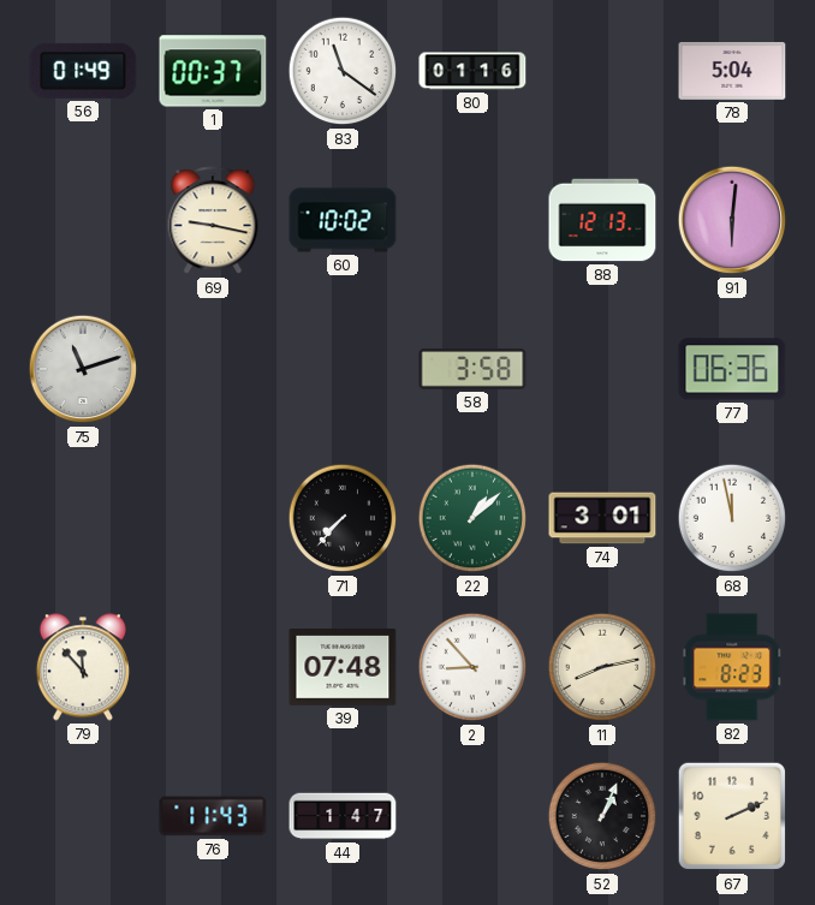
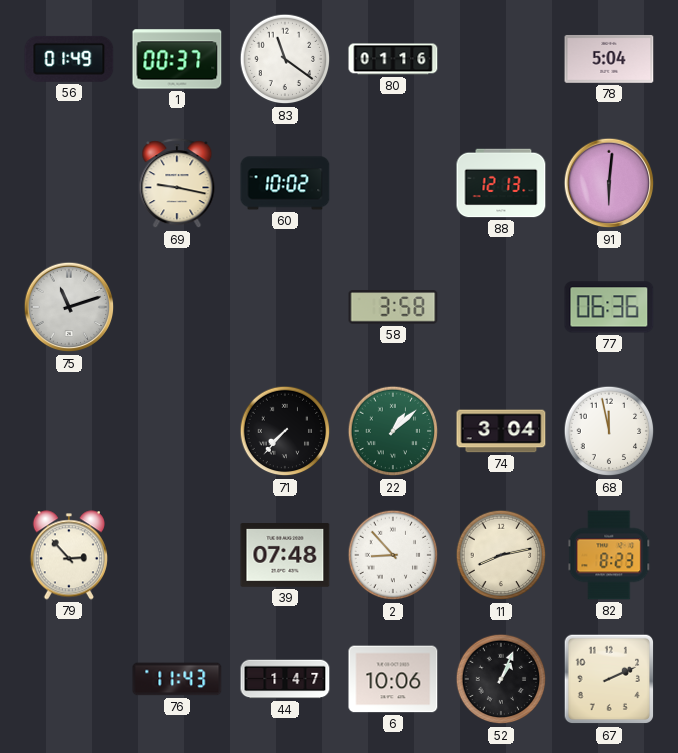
74: 3:01 -> 3:04 (501, 431)
79: 11:53 -> 2:53 (69, 555)
6: none -> 10:06 (393, 679)
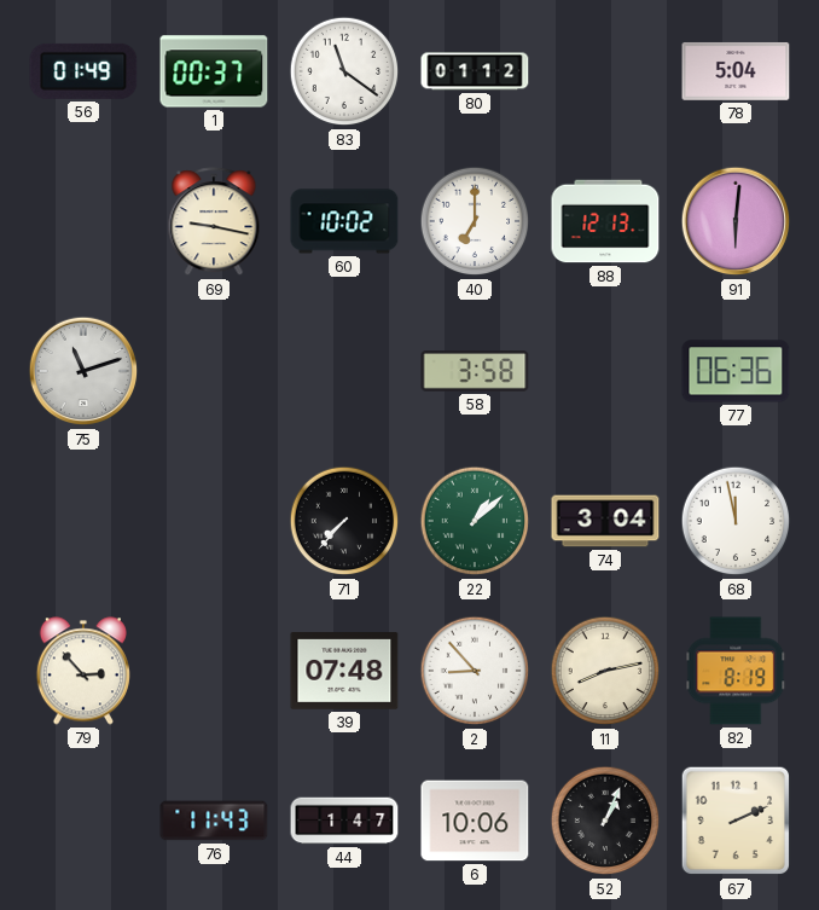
80: 01:16 -> 01:12 (475, 71)
40: none -> 7:00 (475, 221)
82: 8:23 -> 8:19 (736, 671)
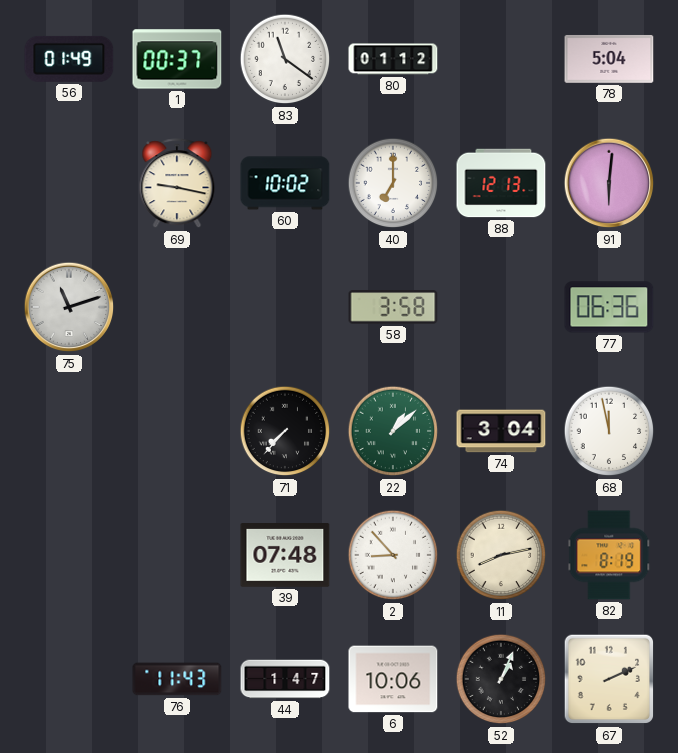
79: 2:53 -> none (83, 671)
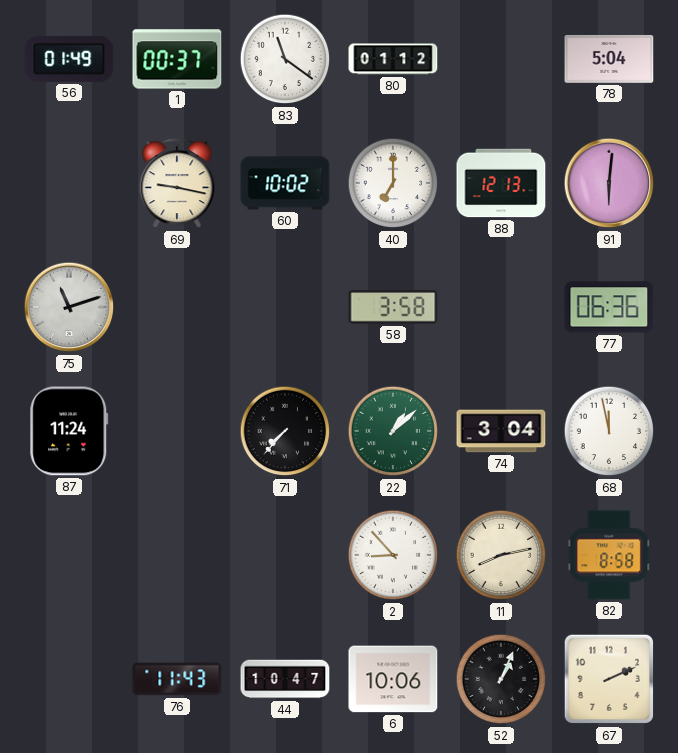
87: none -> 11:24 (69, 431)
39: 07:48 -> none (285, 556)
82: 8:19 -> 8:58 (609, 555)
44: 1:47 -> 10:47 (285, 679)
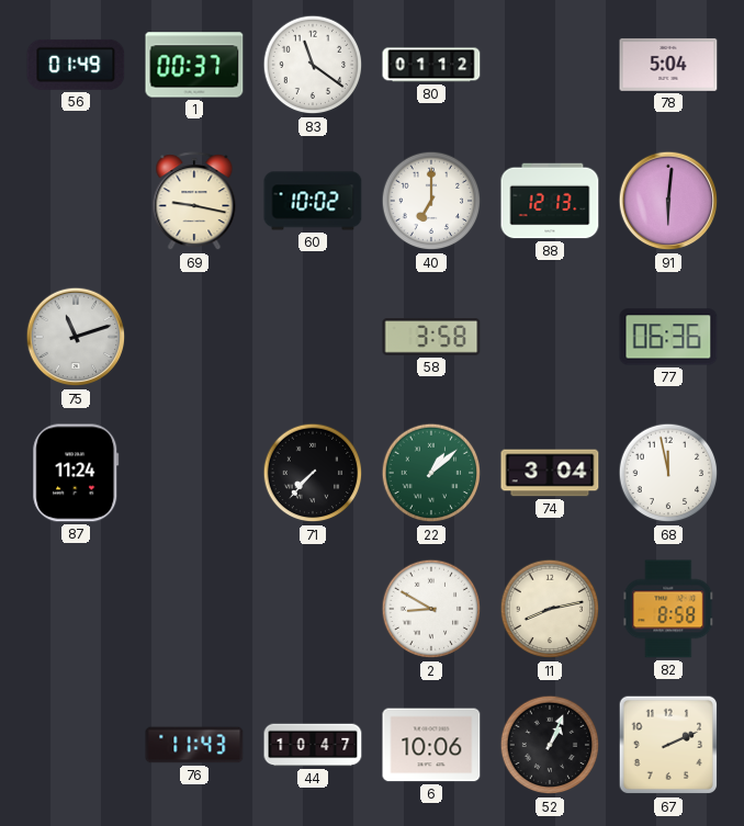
2: 8:53 -> 8:50 (431, 609)
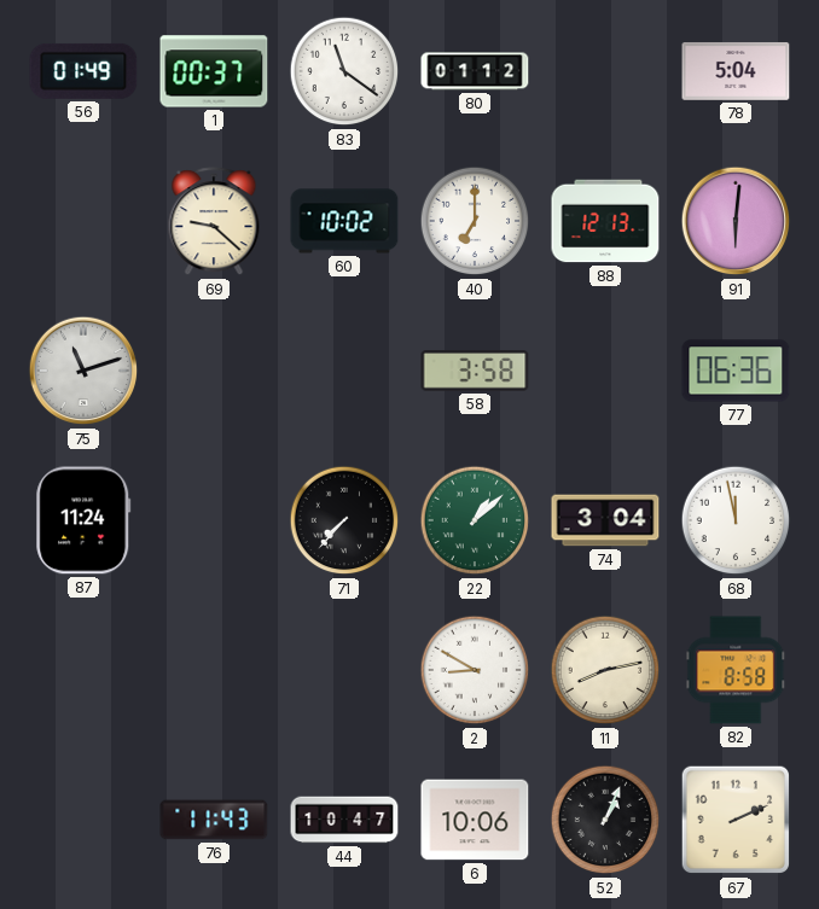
69: 9:17 -> 9:22 (214, 222)
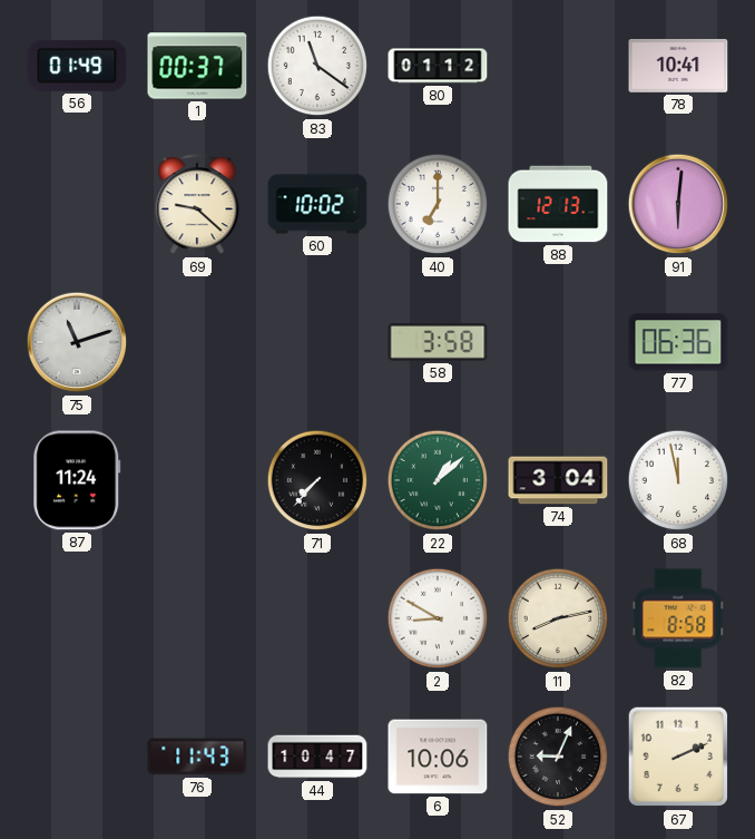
78: 5:04 -> 10:41 (678, 66)
52: 1:04 -> 9:04 (558, 757)
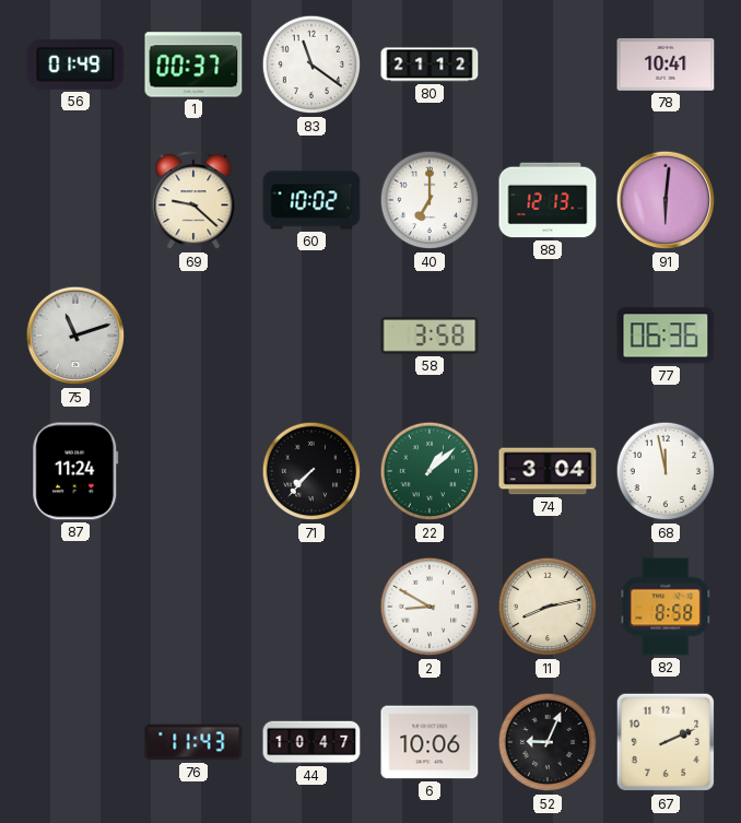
80: 01:12 -> 21:12 (430, 64)
